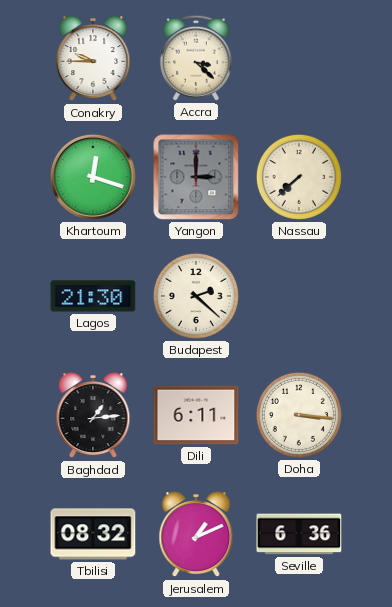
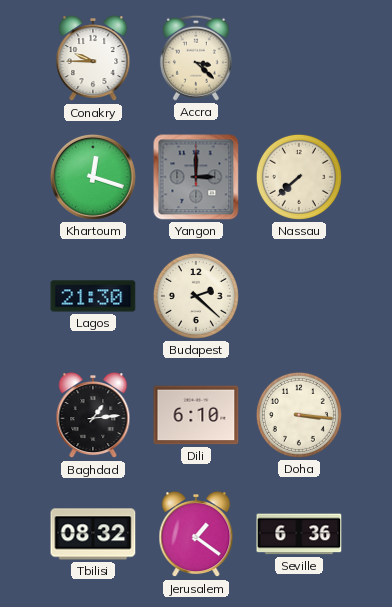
Dili: 6:11 -> 6:10 (196, 415)
Jerusalem: 1:11 -> 1:21 (196, 535)
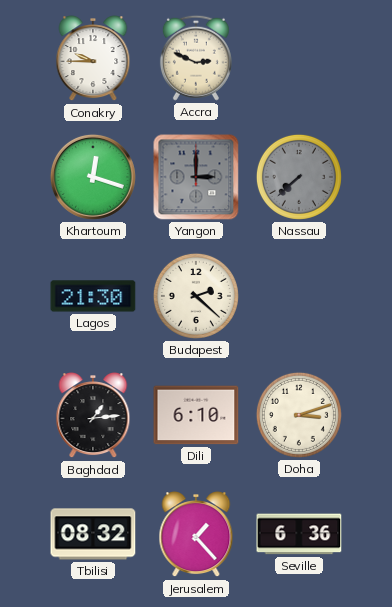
Accra: 3:22 -> 2:49 (196, 58)
Nassau dial: cream -> grey (299, 177)
Doha: 3:16 -> 3:12 (299, 415)
Jerusalem: 1:21 -> 1:23 (196, 535)
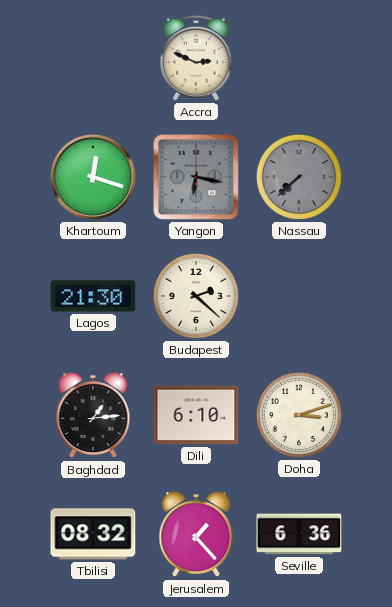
Conakry: 9:45 -> none (93, 59)
Yangon: 3:00 -> 6:17 (196, 177)
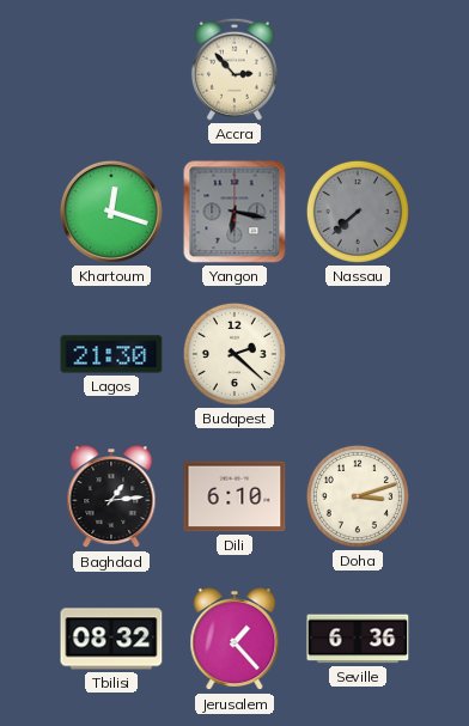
Accra: 2:49 -> 2:53 (234, 69)
